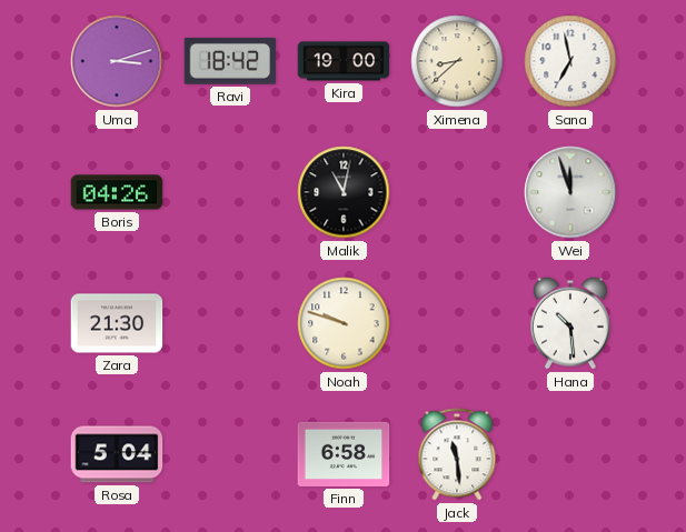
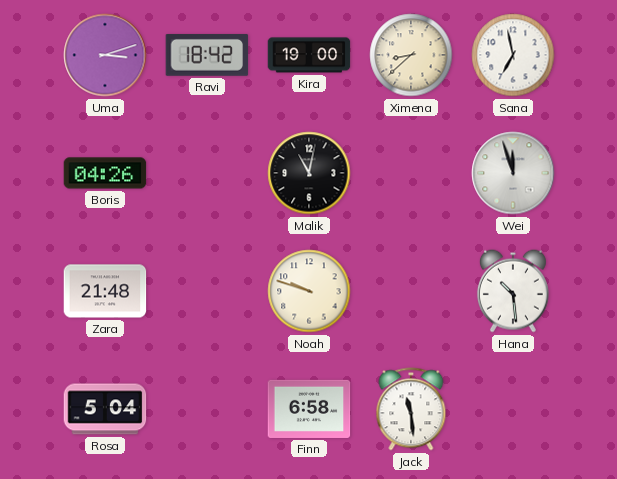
Zara: 21:30 -> 21:48 (105, 291)
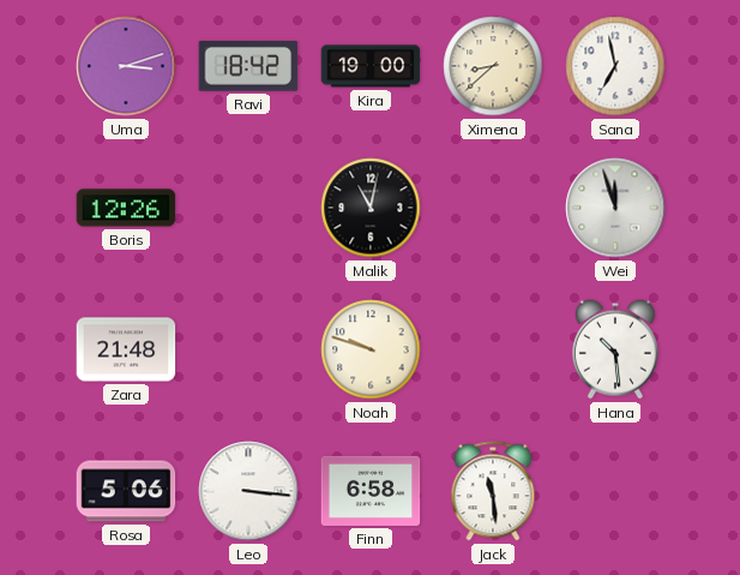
Boris: 04:26 -> 12:26 (126, 208)
Rosa: 5:04 -> 5:06 (126, 491)
Leo: none -> 3:16 (248, 491)
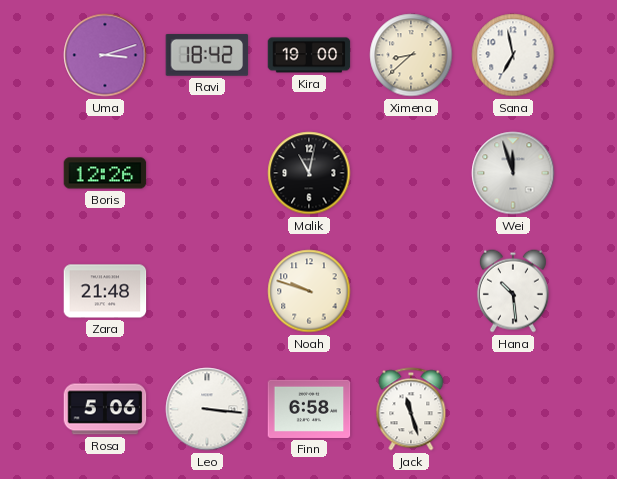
Jack: 11:29 -> 11:27 (411, 409)
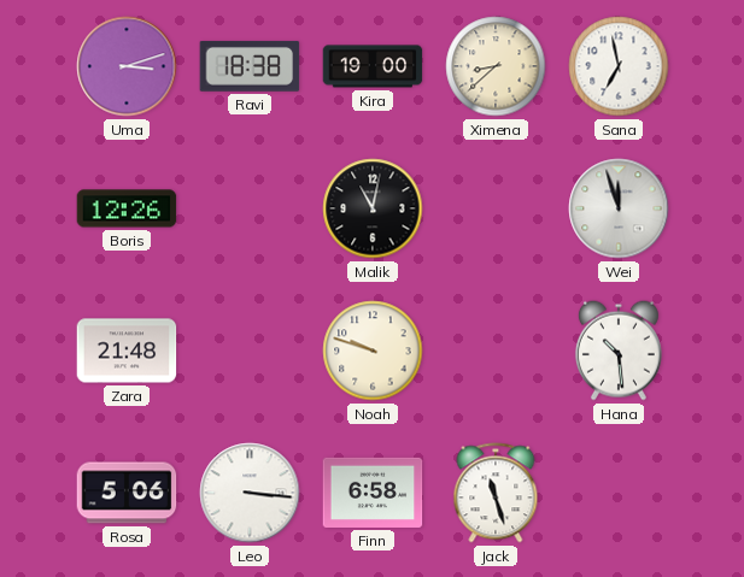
Ravi: 18:42 -> 18:38 (250, 66)
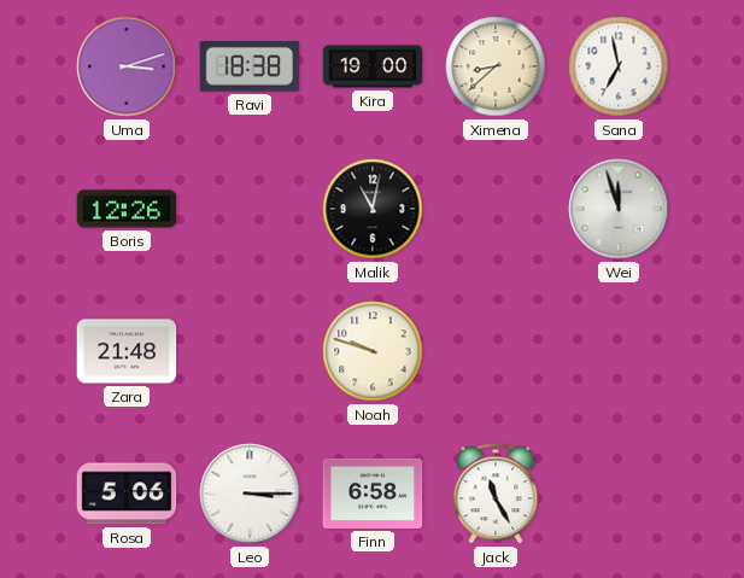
Hana: 10:29 -> none (619, 351)
Leo: 3:16 -> 3:15 (250, 494)
Jack: 11:27 -> 11:25 (496, 494)
